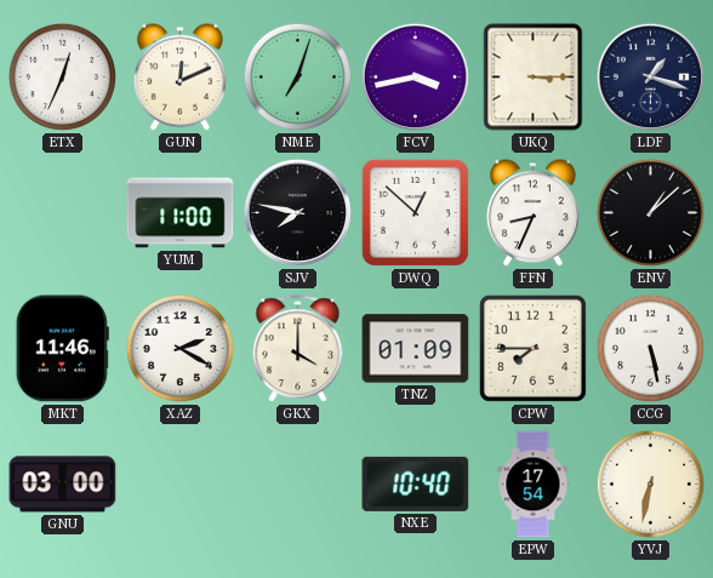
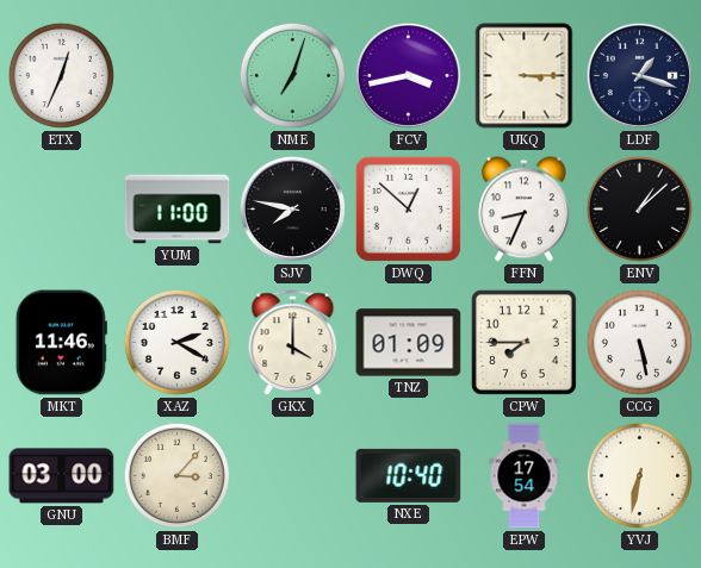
GUN: 12:11 -> none (179, 78)
BMF: none -> 3:07 (176, 475)
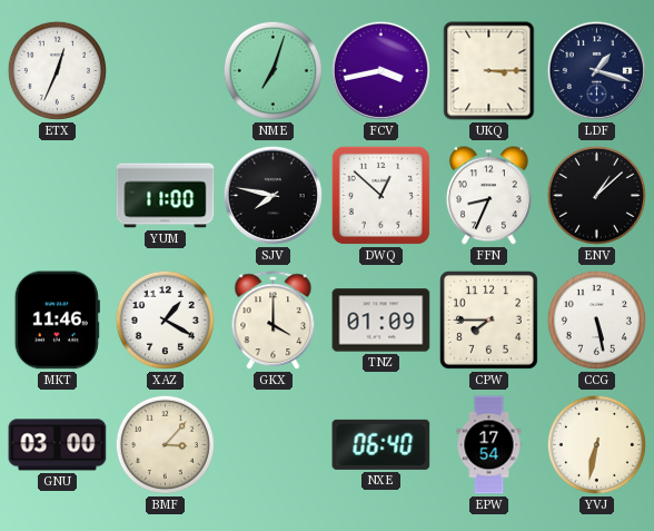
XAZ: 2:20 -> 1:20 (165, 319)
NXE: 10:40 -> 06:40 (381, 444)
